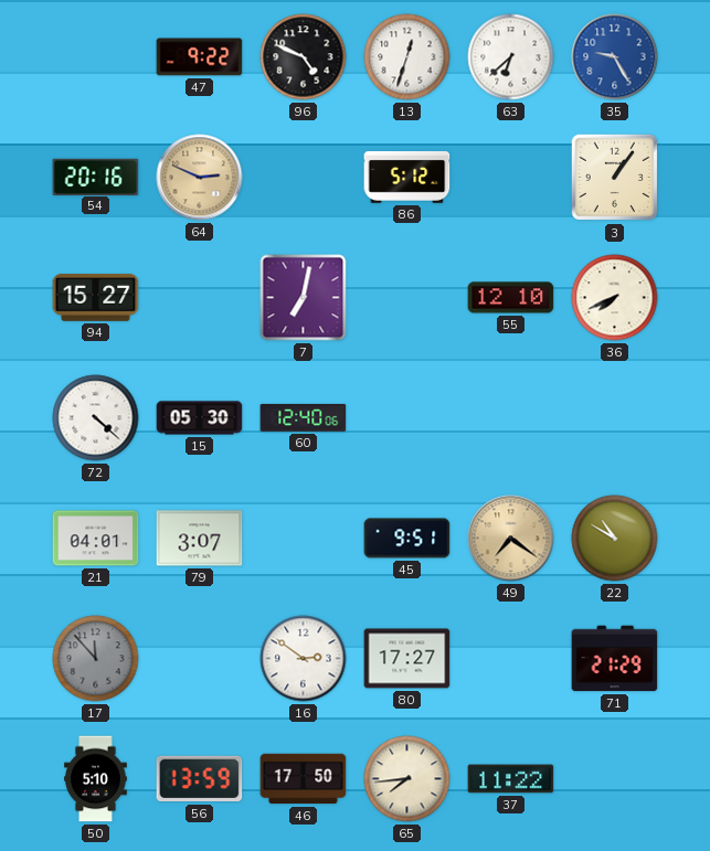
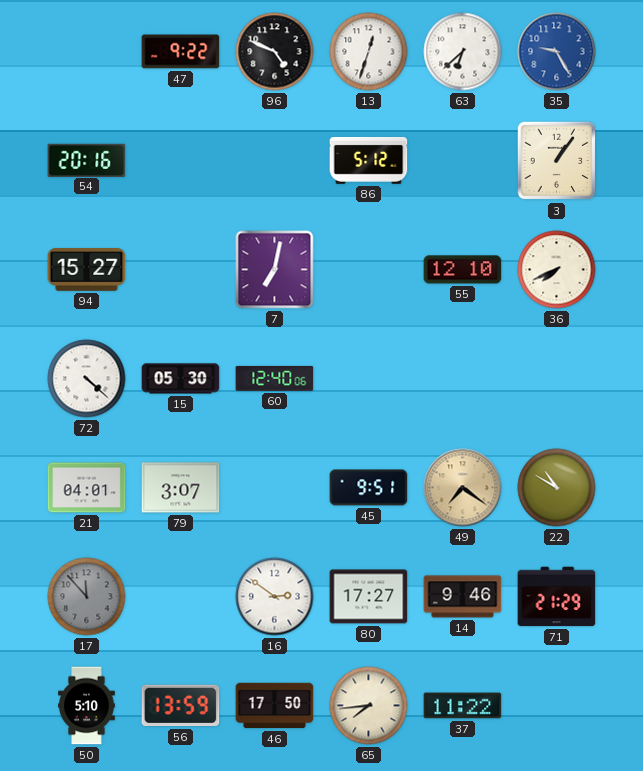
64: 2:49 -> none (200, 178)
14: none -> 9:46 (463, 597)
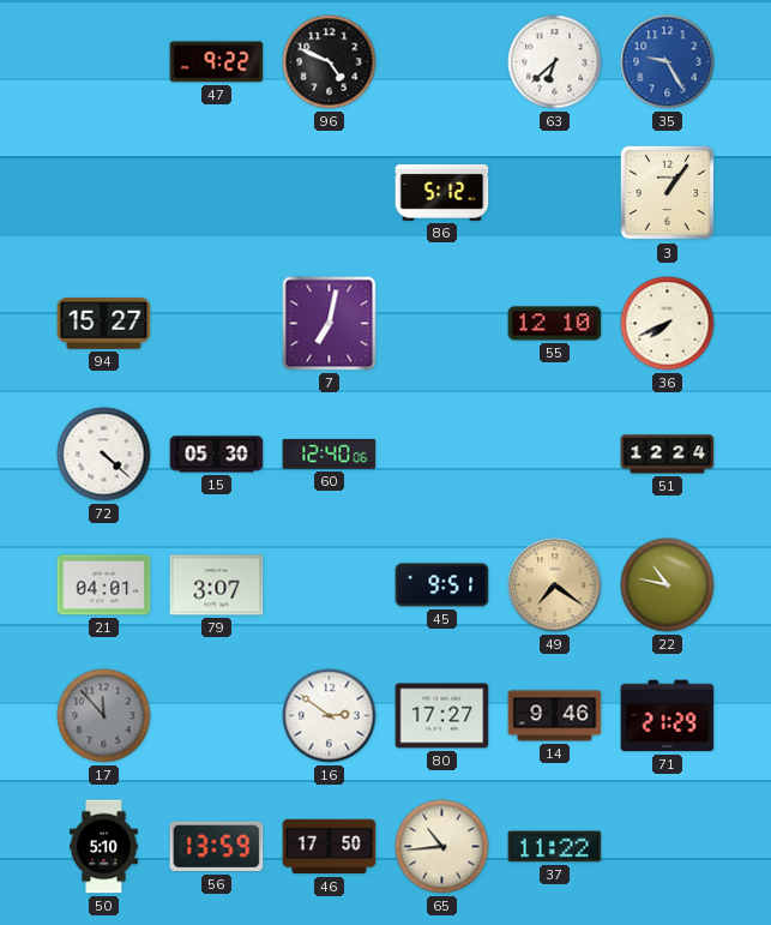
13: 12:33 -> none (369, 52)
54: 20:16 -> none (87, 160)
51: none -> 12:24 (668, 455)
22: 10:50 -> 10:47 (668, 585)
65: 7:44 -> 10:44 (442, 847)
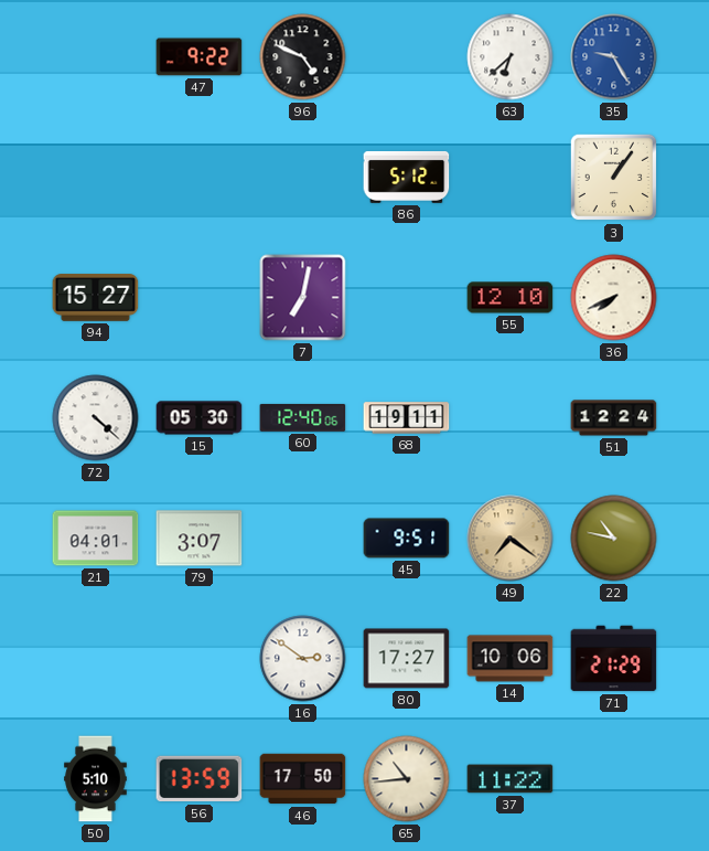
68: none -> 19:11 (407, 418)
17: 11:53 -> none (104, 716)
14: 9:46 -> 10:06 (511, 659)
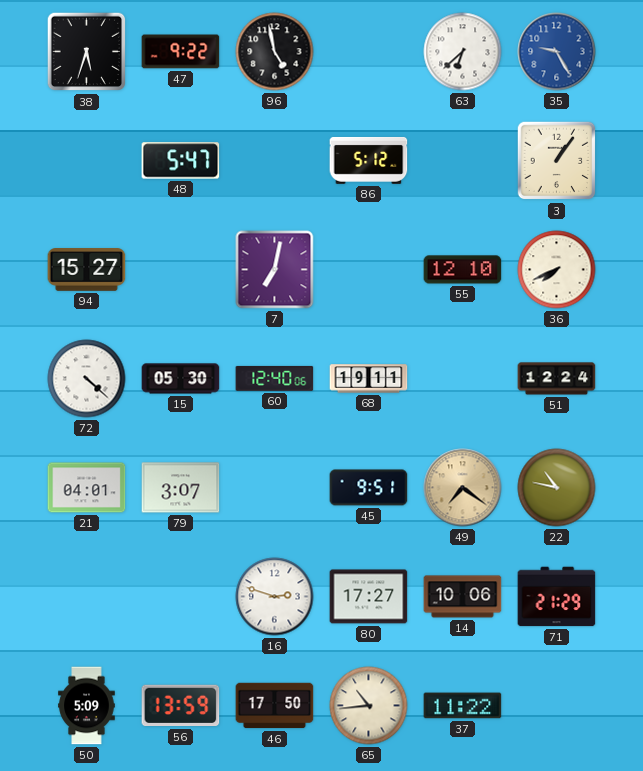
38: none -> 5:33 (87, 52)
96: 4:49 -> 4:58 (275, 52)
48: none -> 5:47 (181, 161)
16: 2:51 -> 2:48 (275, 597)
50: 5:10 -> 5:09 (87, 706)
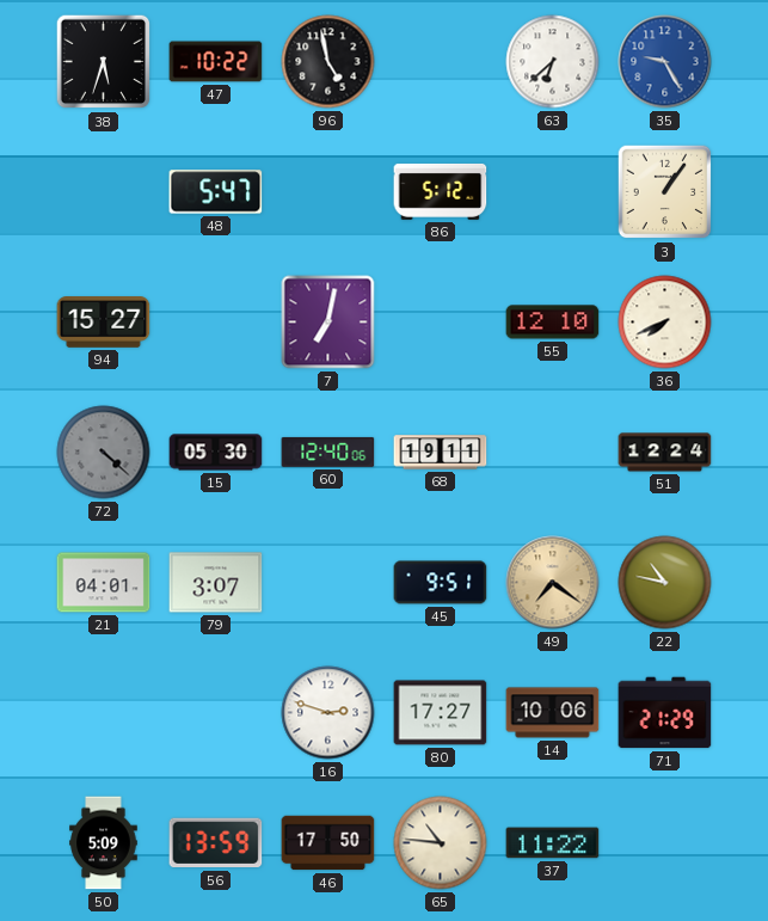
47: 9:22 -> 10:22 (216, 62)
72 dial: white -> grey (104, 453)
65: 10:44 -> 10:46 (441, 843)
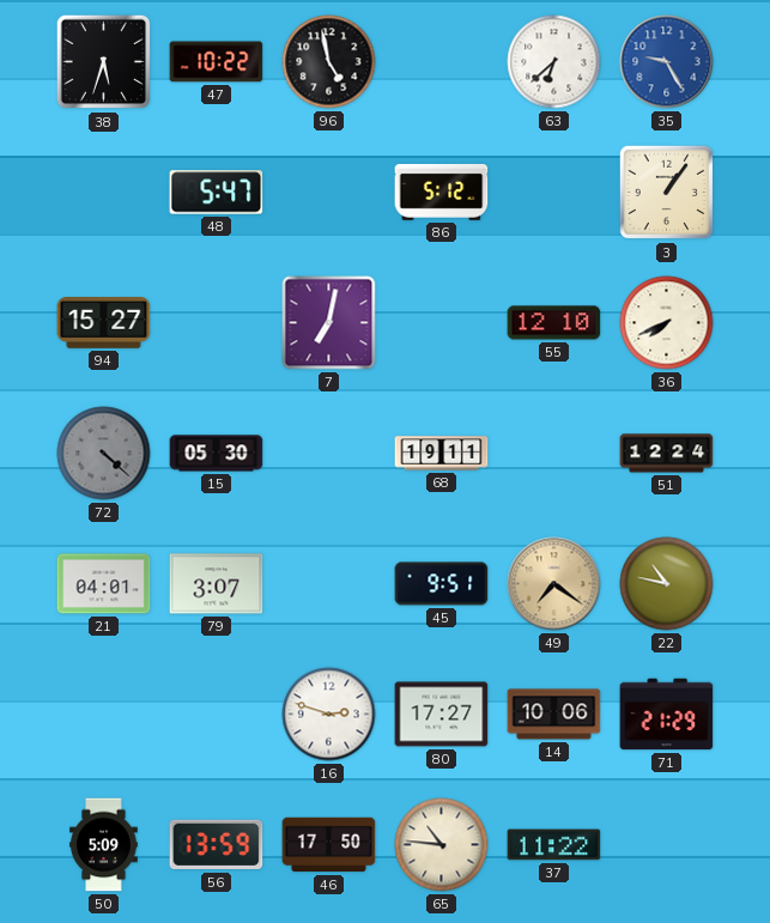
60: 12:40 -> none (328, 452)
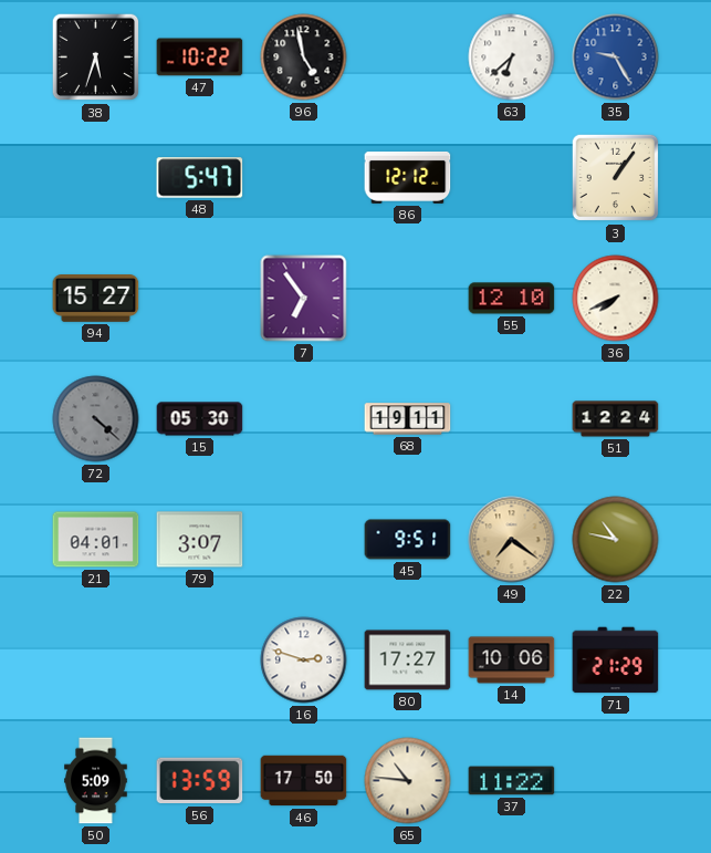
86: 5:12 -> 12:12 (408, 177)
7: 7:02 -> 6:54 (304, 299)
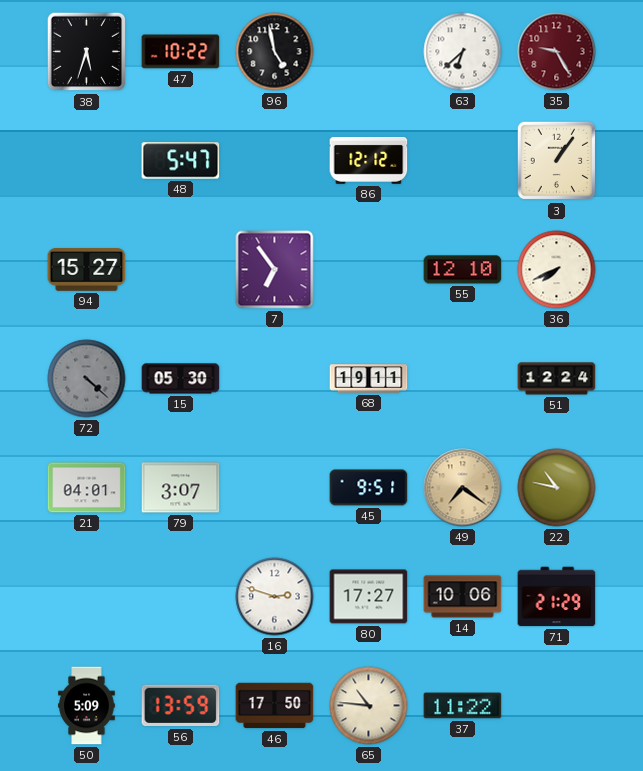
35 dial: blue -> burgundy (557, 52)
